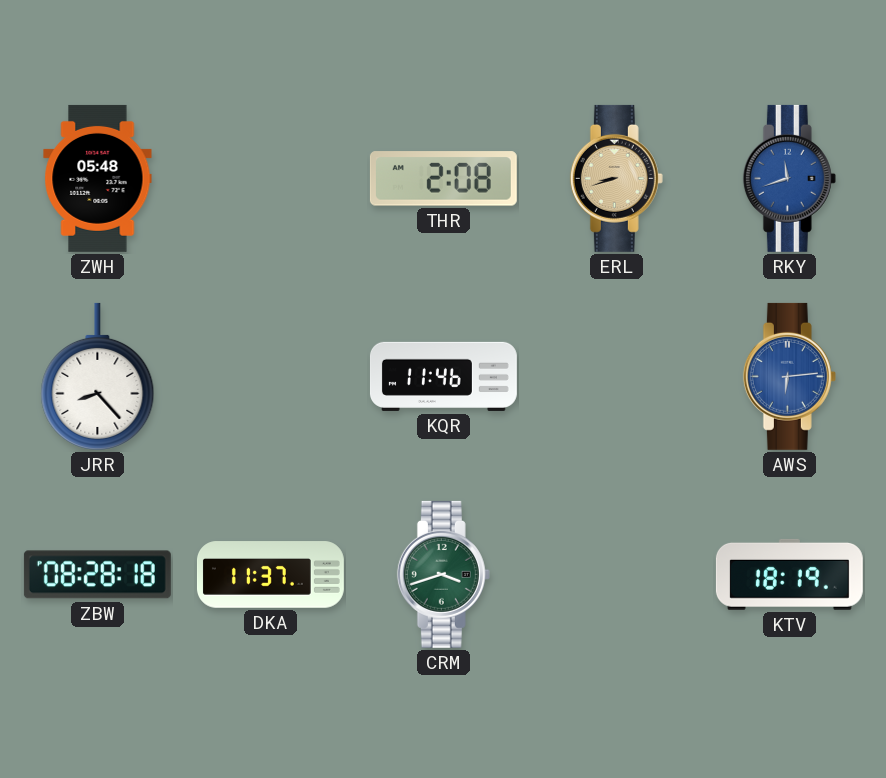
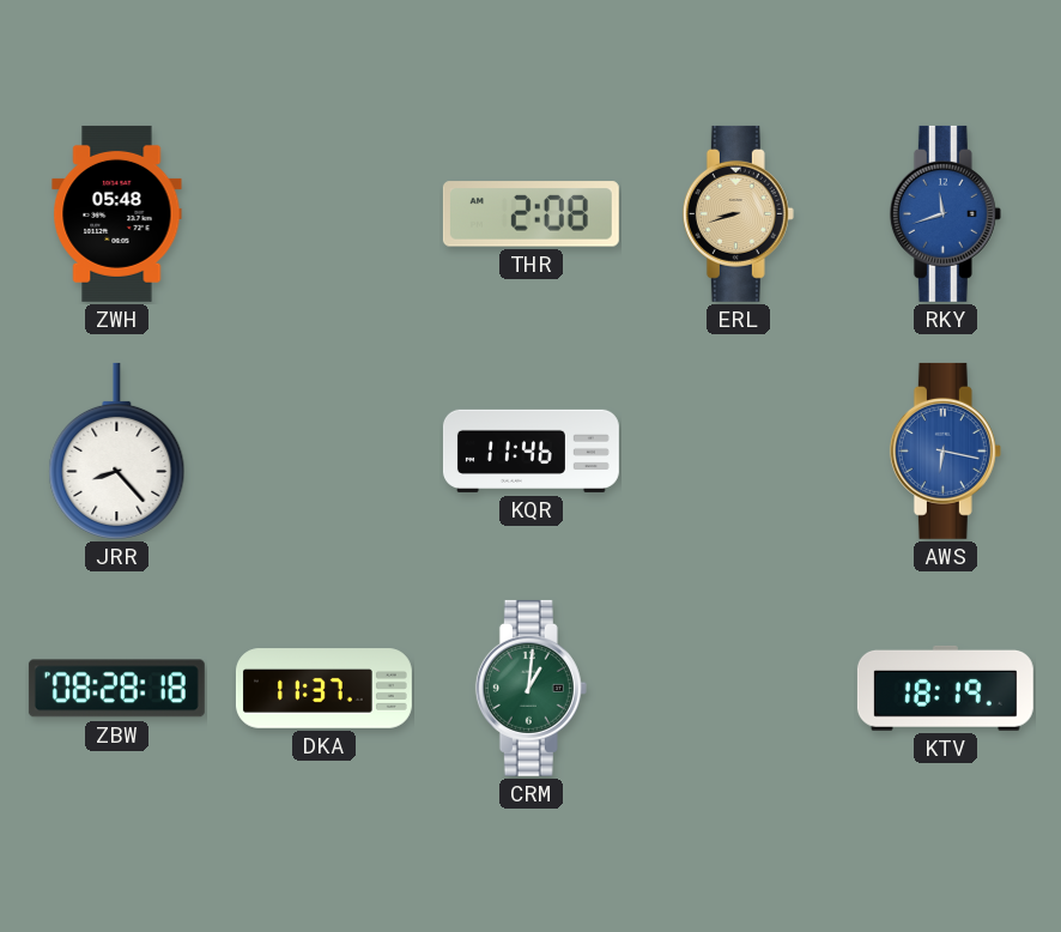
AWS: 6:14 -> 6:17 (945, 450)
CRM: 3:42 -> 1:01 (530, 688)
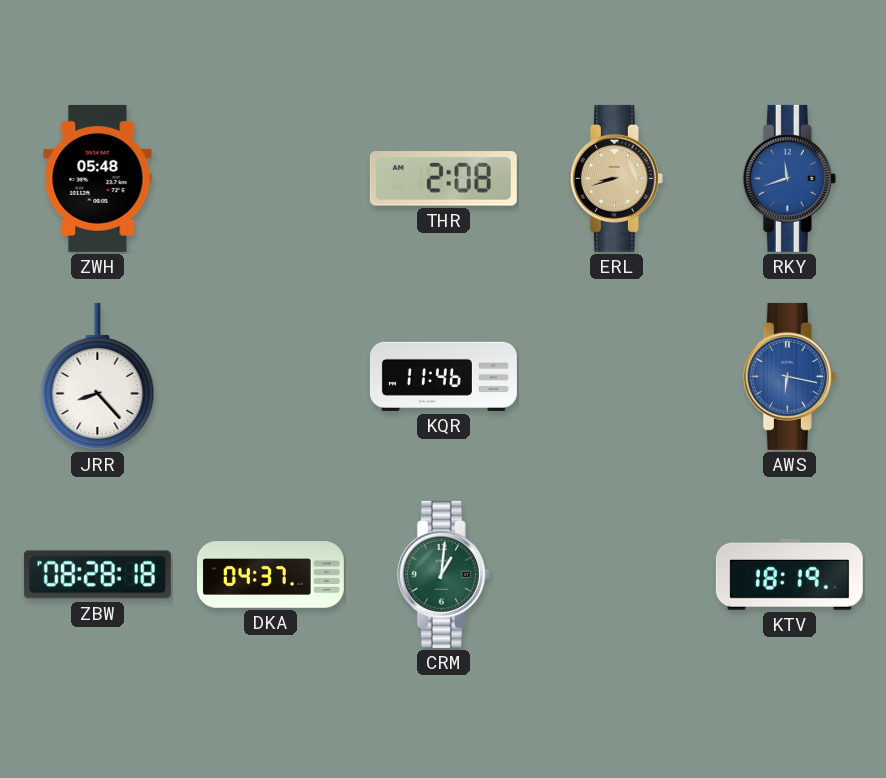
DKA: 11:37 -> 04:37 (270, 575)
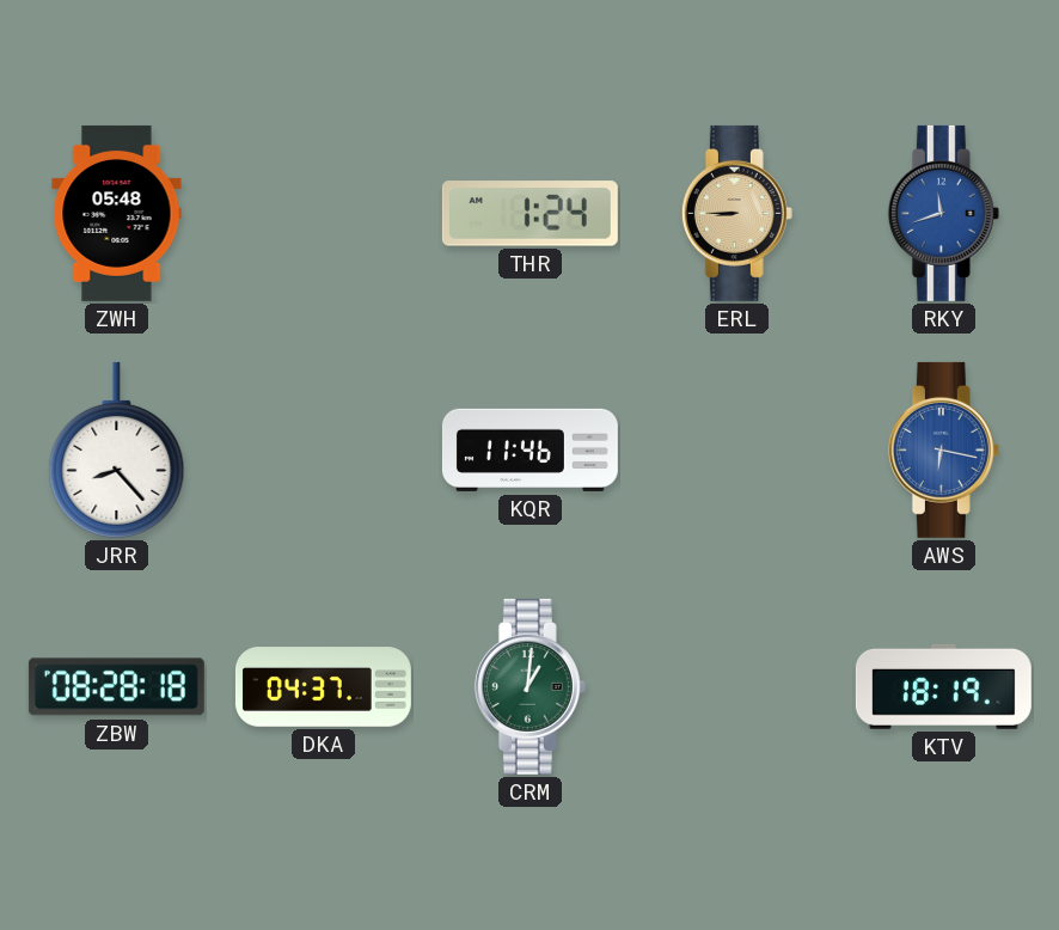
THR: 2:08 -> 1:24 (529, 214)
ERL: 8:42 -> 8:45 (736, 213)
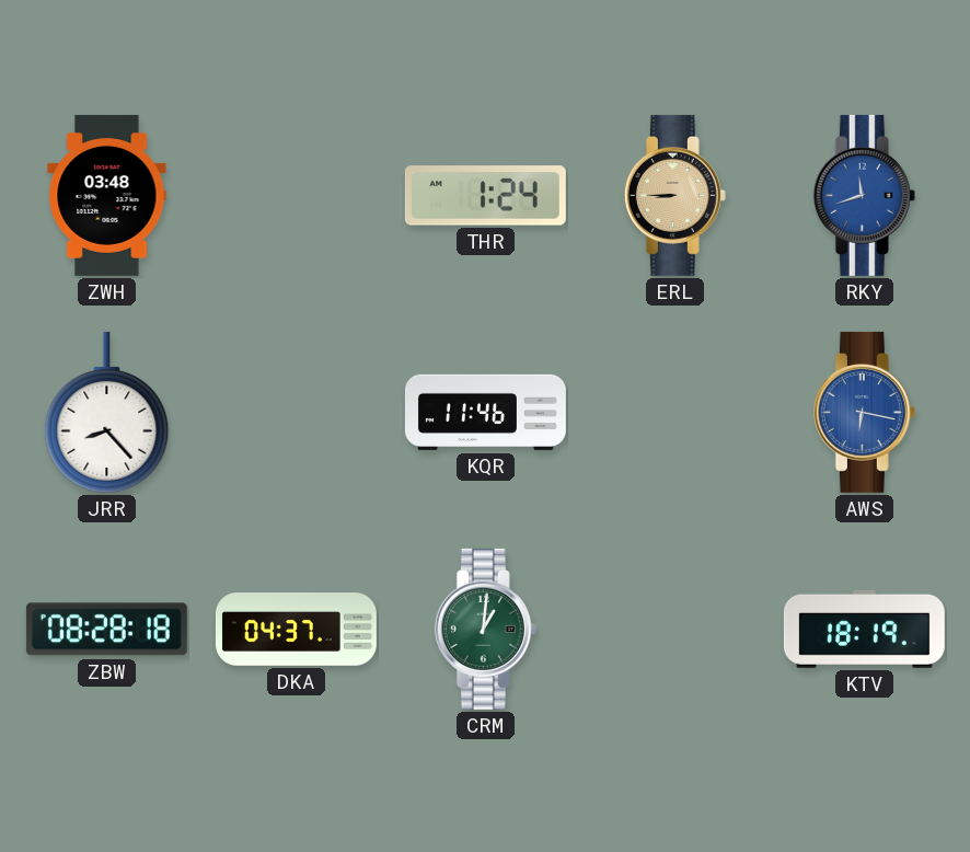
ZWH: 05:48 -> 03:48 (107, 195)
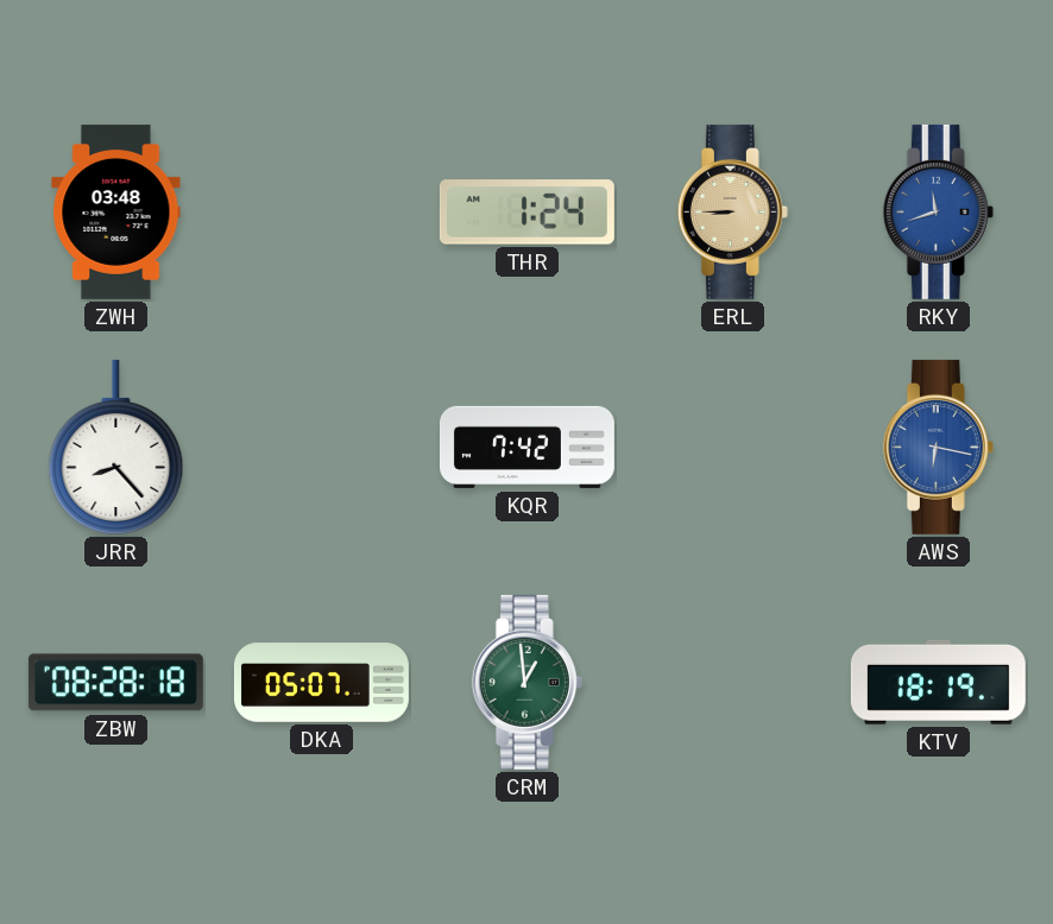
KQR: 11:46 -> 7:42 (526, 447)
DKA: 04:37 -> 05:07 (321, 683)
CRM: 1:01 -> 12:59 (526, 682)
